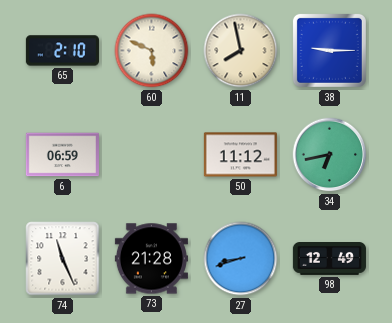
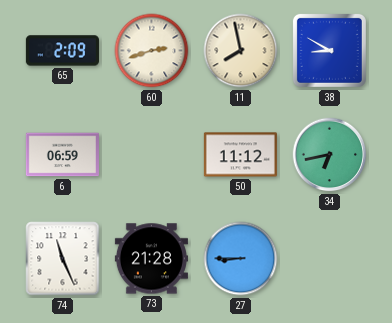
65: 2:10 -> 2:09 (62, 51)
60: 5:49 -> 2:42 (152, 51)
38: 9:15 -> 8:50 (329, 50)
27: 8:42 -> 8:45 (241, 259)
98: 12:49 -> none (329, 259)
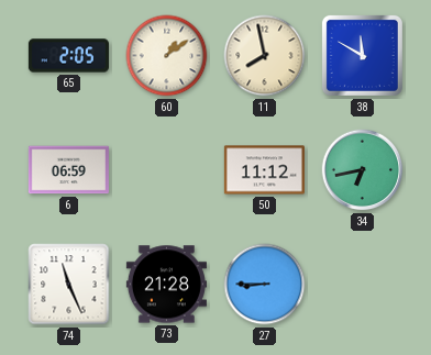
65: 2:09 -> 2:05 (68, 56)
60: 2:42 -> 1:09 (167, 56)
38: 8:50 -> 11:50 (362, 55)
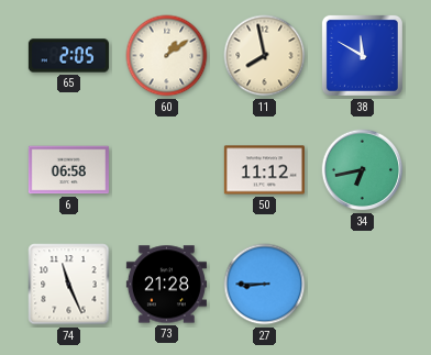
6: 06:59 -> 06:58 (68, 170)
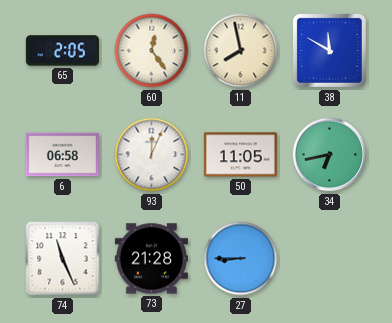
60: 1:09 -> 12:24 (152, 51)
93: none -> 12:04 (152, 155)
50: 11:12 -> 11:05 (240, 155)
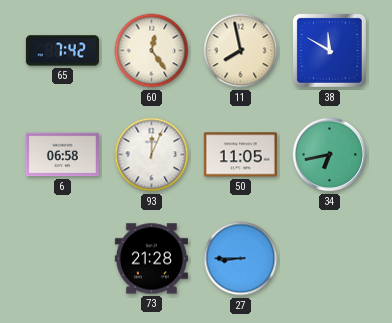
65: 2:05 -> 7:42 (62, 51)
74: 11:26 -> none (63, 259)
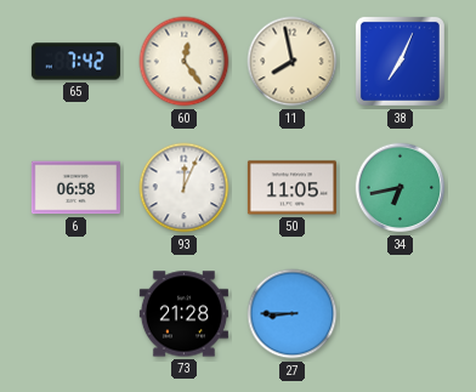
38: 11:50 -> 7:04 (399, 61)
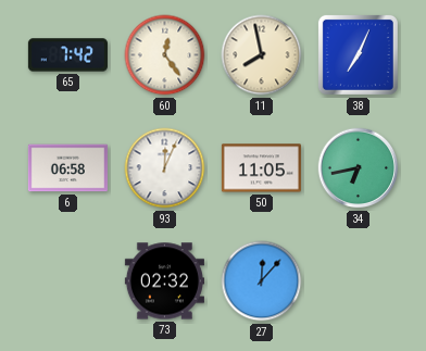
73: 21:28 -> 02:32 (164, 281)
27: 8:45 -> 12:07 (262, 281)
